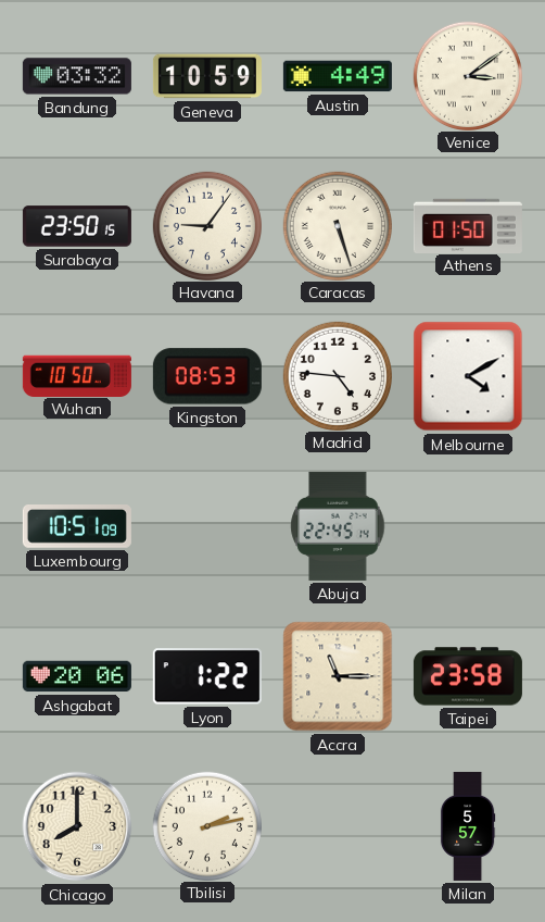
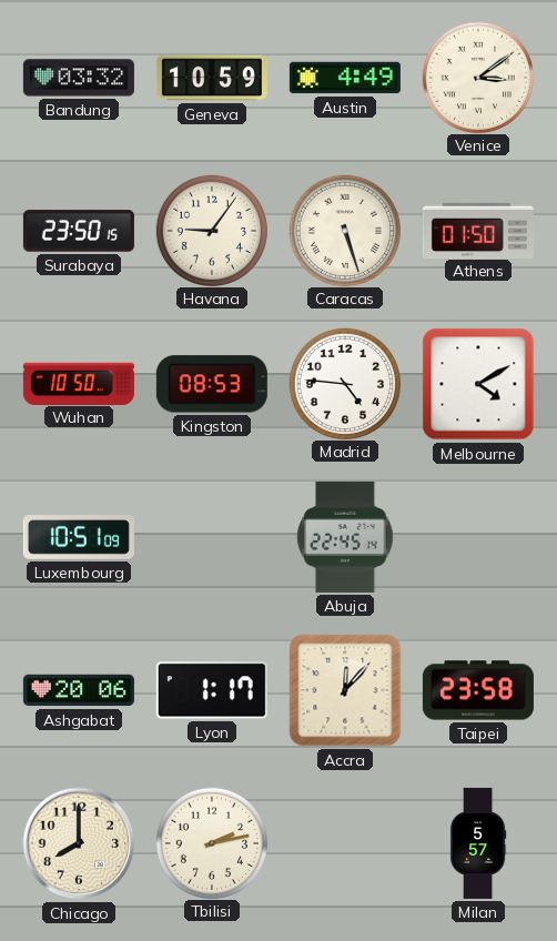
Lyon: 1:22 -> 1:17 (212, 690)
Accra: 11:15 -> 12:07 (345, 690)
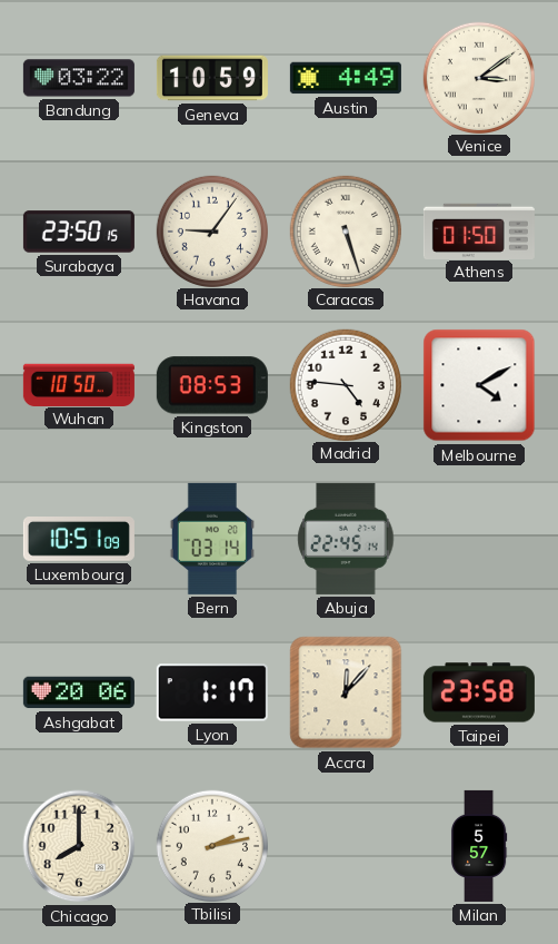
Bandung: 03:32 -> 03:22 (79, 78)
Bern: none -> 03:14 (212, 539)
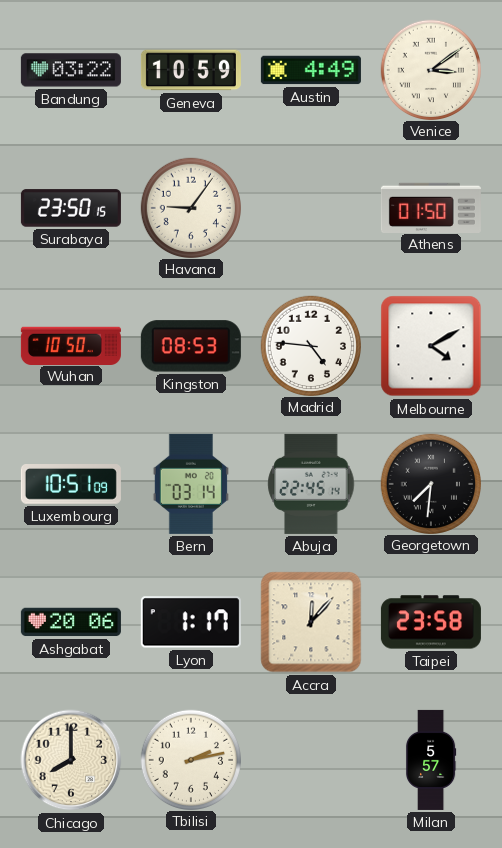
Caracas: 5:27 -> none (345, 230)
Georgetown: none -> 7:31 (430, 483)
